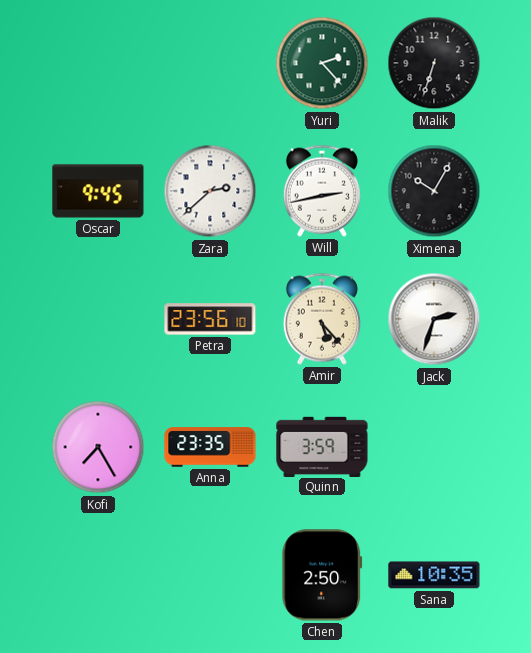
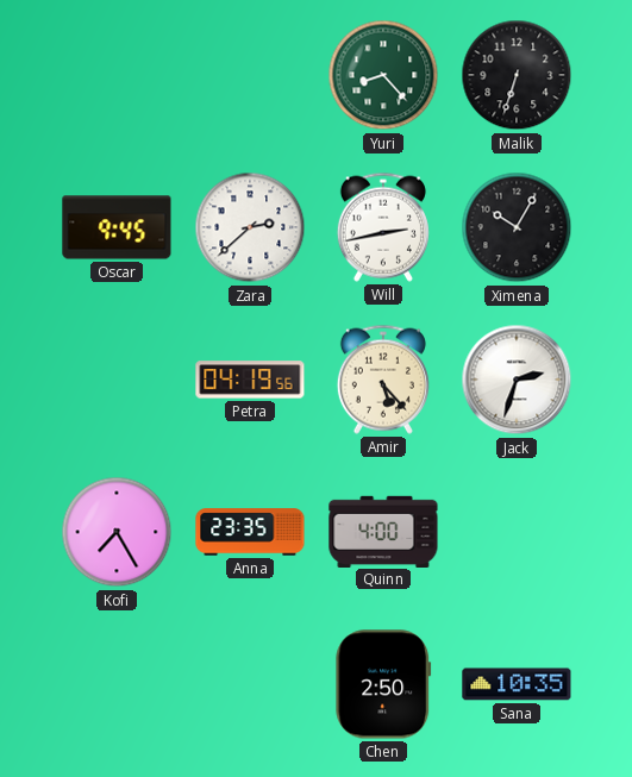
Yuri: 2:23 -> 8:23 (383, 75)
Petra: 23:56 -> 04:19 (250, 380)
Quinn: 3:59 -> 4:00 (383, 531)
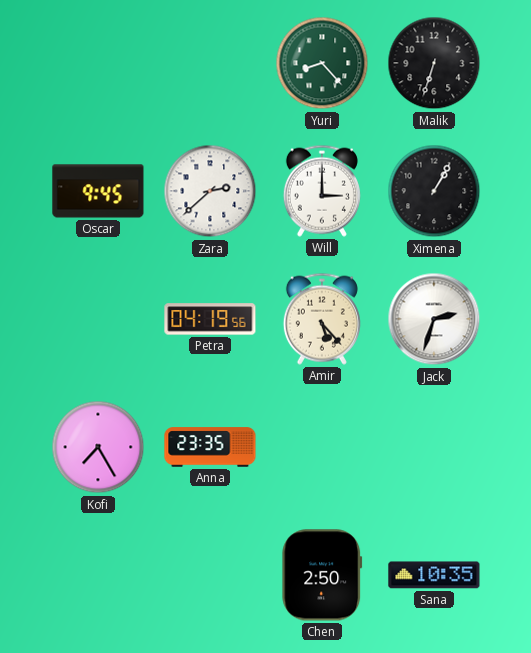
Will: 2:43 -> 3:00 (322, 191)
Ximena: 10:05 -> 1:05 (434, 191)
Quinn: 4:00 -> none (383, 531)
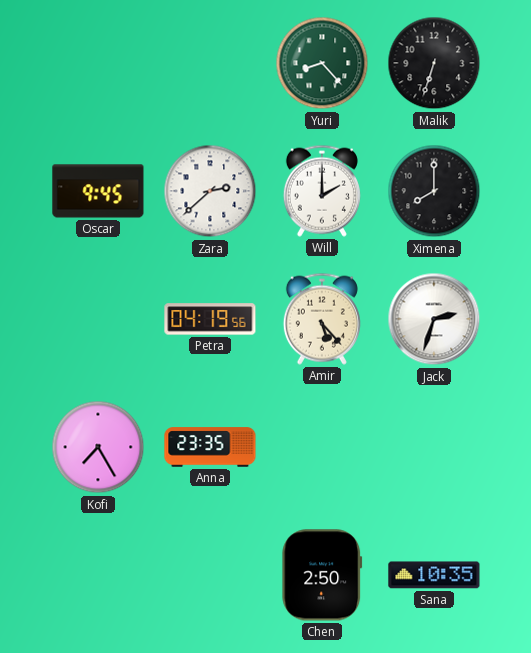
Will: 3:00 -> 2:00 (322, 191)
Ximena: 1:05 -> 8:00 (434, 191)
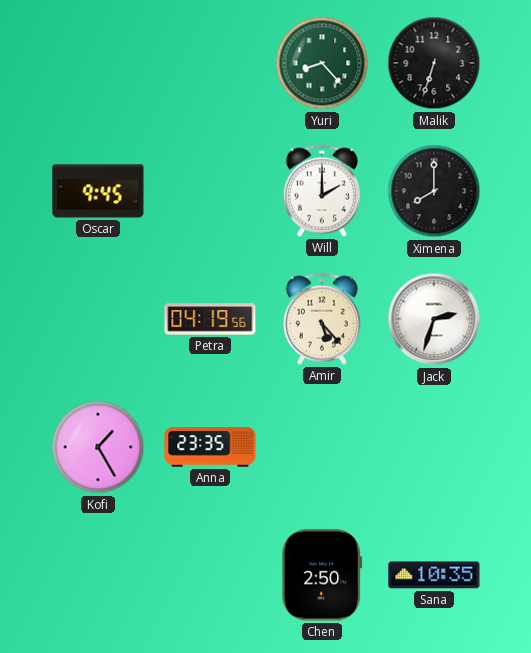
Zara: 2:38 -> none (210, 191)
Kofi: 7:25 -> 1:25 (98, 447)
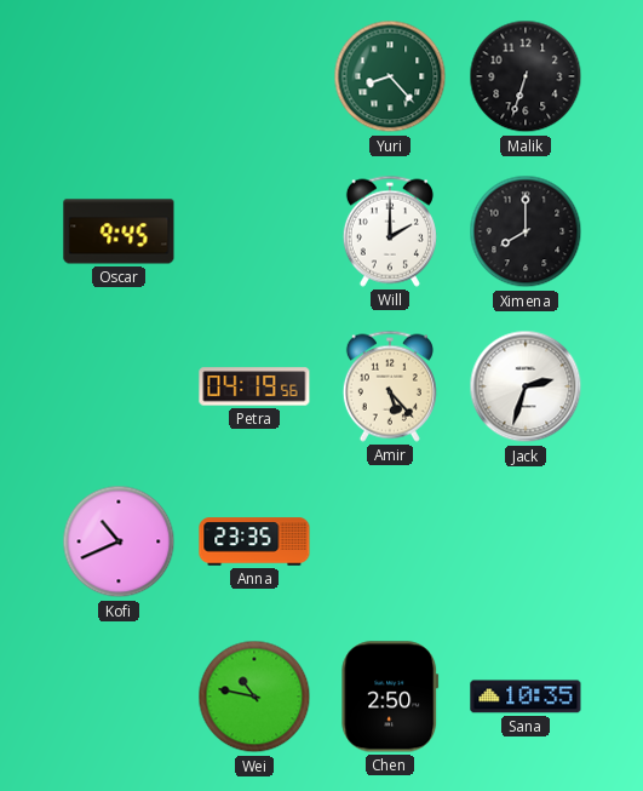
Kofi: 1:25 -> 10:41 (119, 541)
Wei: none -> 10:47 (254, 697)
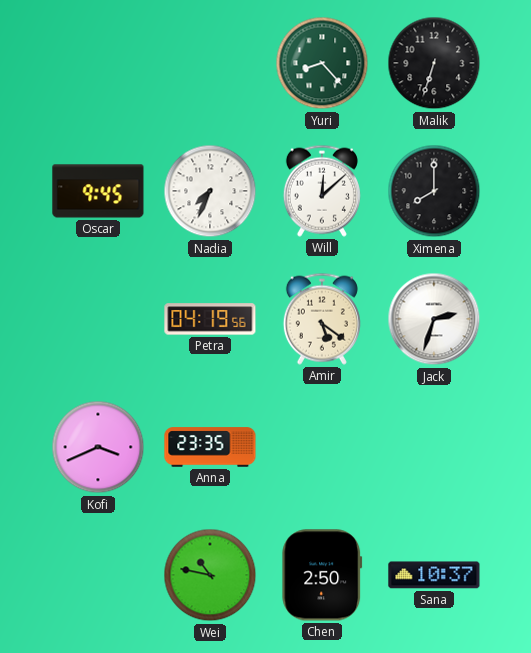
Nadia: none -> 7:34 (210, 191)
Will: 2:00 -> 12:08 (322, 191)
Amir: 5:23 -> 5:21 (322, 319)
Kofi: 10:41 -> 3:41 (98, 447)
Sana: 10:35 -> 10:37 (434, 575)
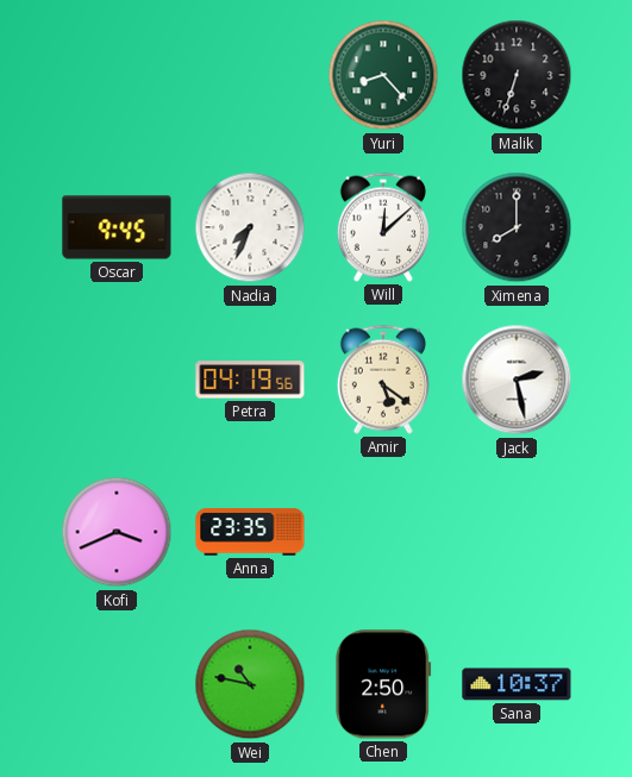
Jack: 2:33 -> 2:28 (517, 380)
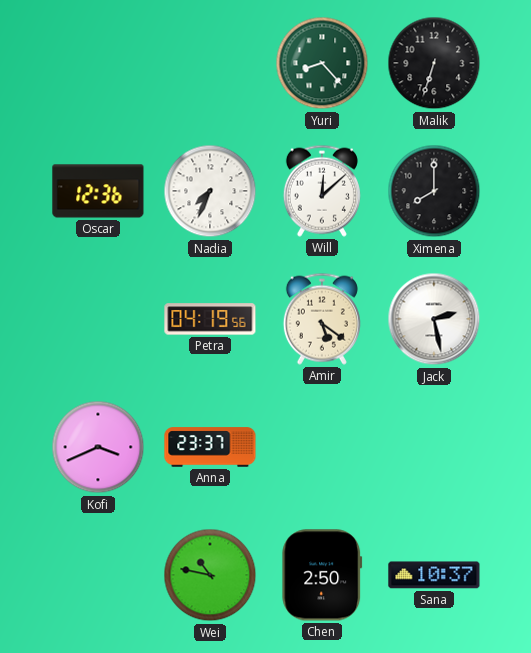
Oscar: 9:45 -> 12:36 (98, 191)
Anna: 23:35 -> 23:37 (210, 447)
